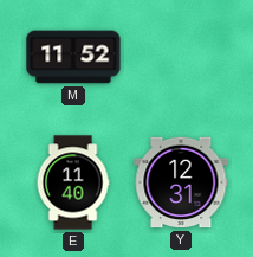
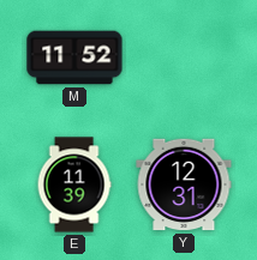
E: 11:40 -> 11:39 (74, 185)
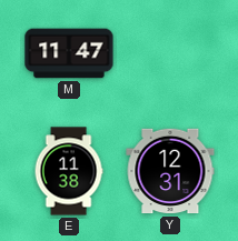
M: 11:52 -> 11:47 (69, 53)
E: 11:39 -> 11:38 (69, 171)
